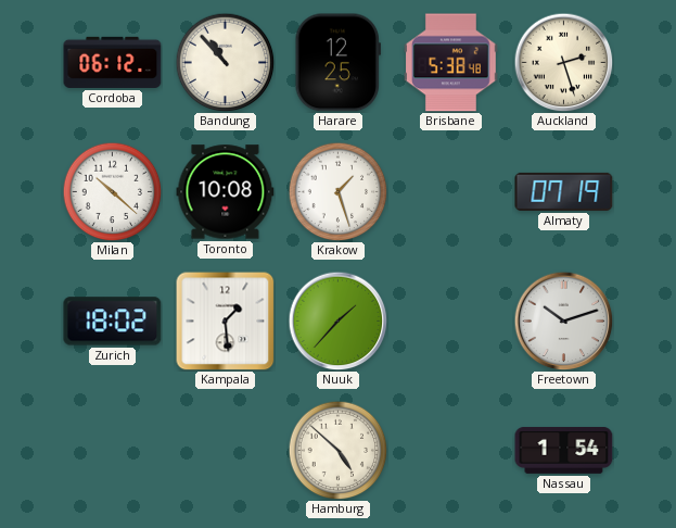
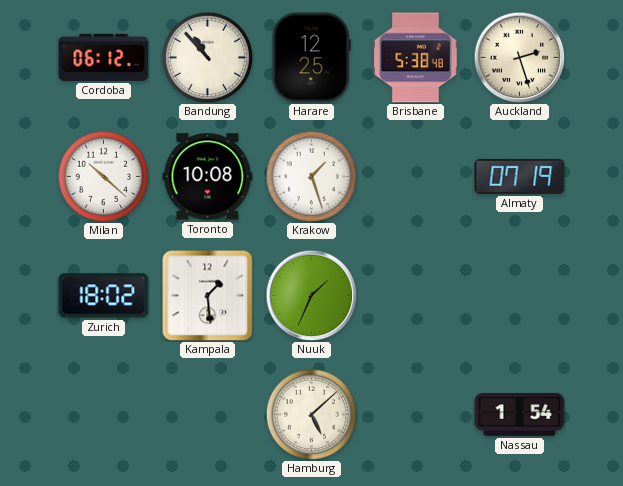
Nuuk: 1:37 -> 1:34 (311, 295)
Freetown: 10:12 -> none (563, 320)
Hamburg: 4:52 -> 5:08 (311, 414)
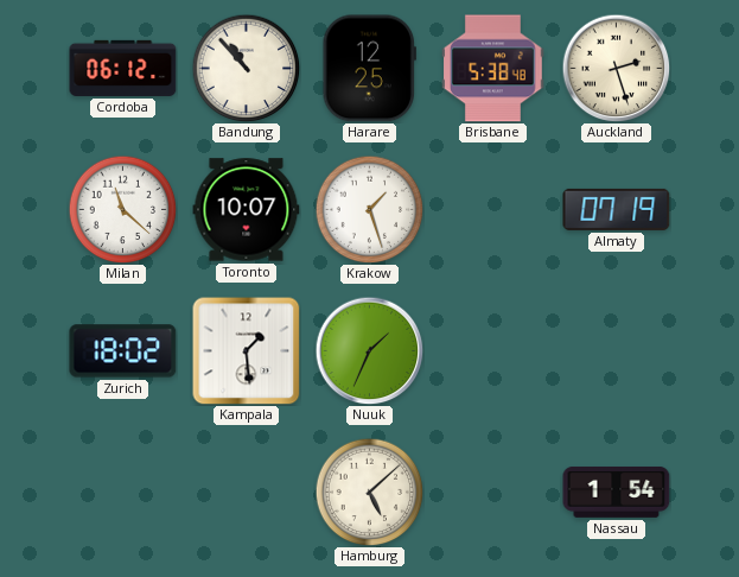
Milan: 10:22 -> 11:22 (122, 209)
Toronto: 10:08 -> 10:07 (247, 210)
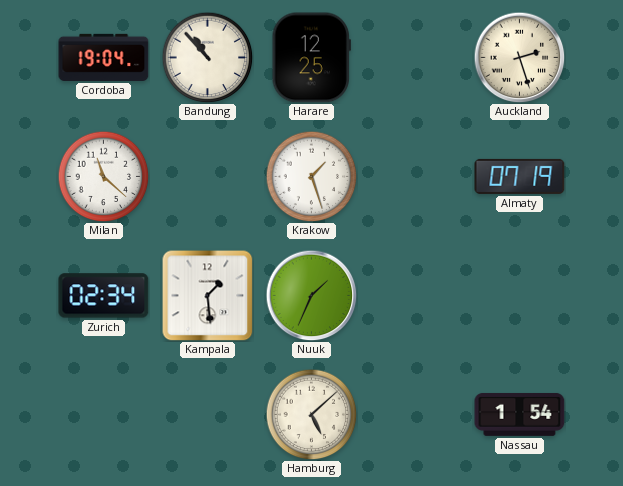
Cordoba: 06:12 -> 19:04 (104, 57)
Brisbane: 5:38 -> none (493, 69)
Toronto: 10:07 -> none (247, 210)
Zurich: 18:02 -> 02:34 (104, 296)
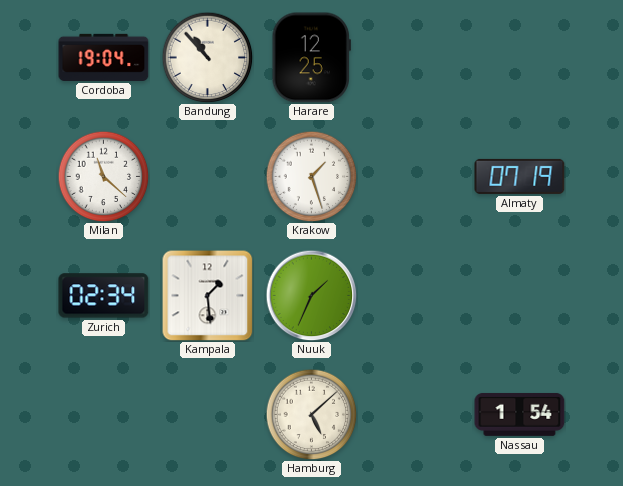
Auckland: 2:27 -> none (519, 57)
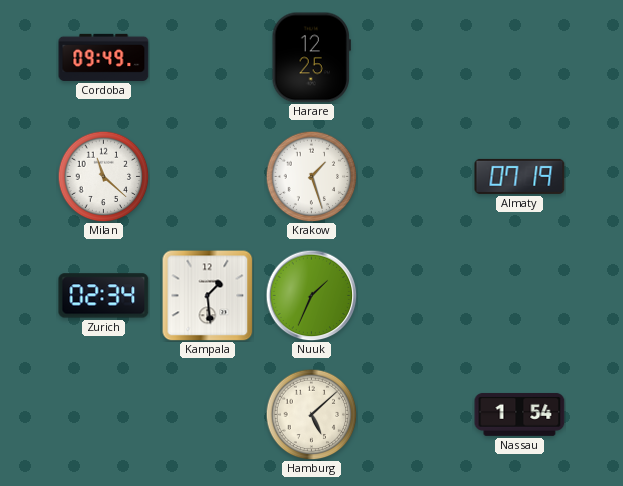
Cordoba: 19:04 -> 09:49 (104, 57)
Bandung: 10:53 -> none (207, 57)
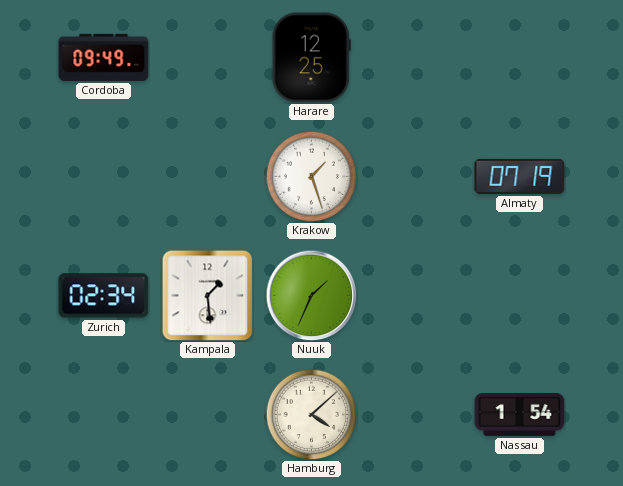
Milan: 11:22 -> none (103, 176)
Hamburg: 5:08 -> 4:08 (311, 414)
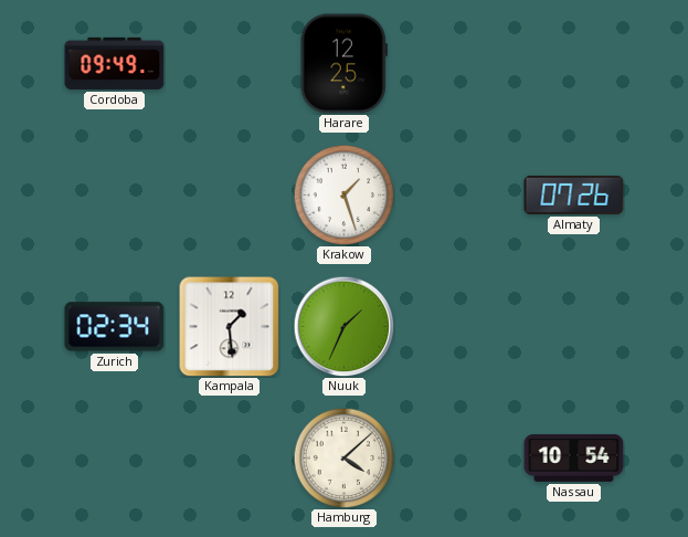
Almaty: 07:19 -> 07:26 (574, 194)
Nassau: 1:54 -> 10:54 (574, 457)
